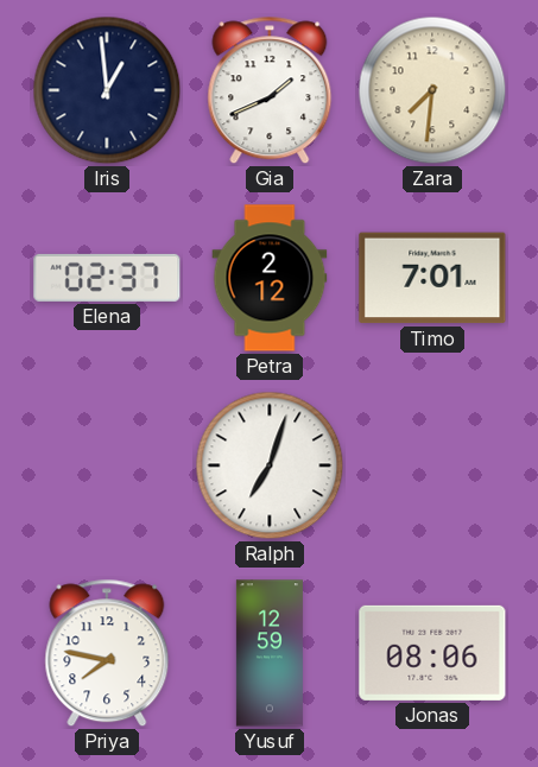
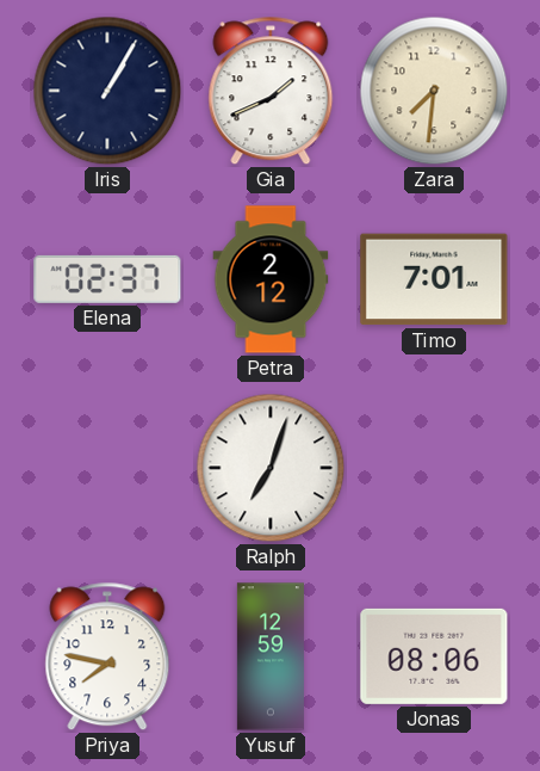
Iris: 12:59 -> 1:05 (107, 91)
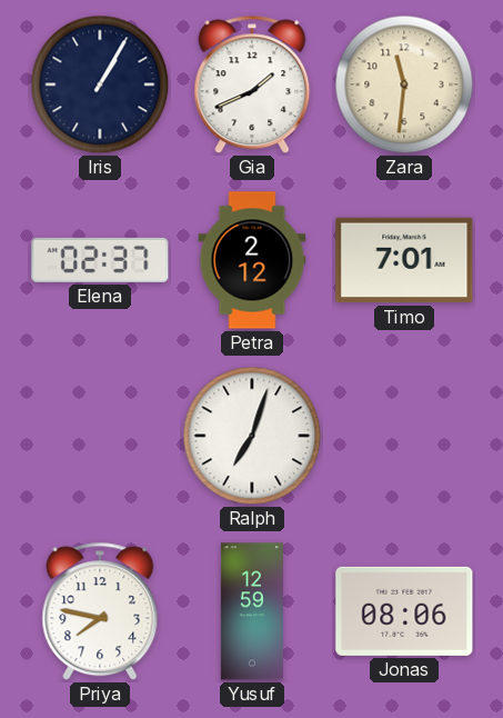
Zara: 7:31 -> 11:31 (404, 84)
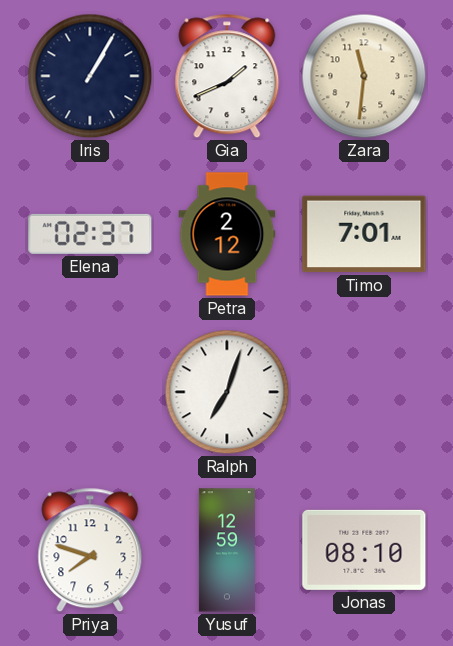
Priya: 7:47 -> 7:48 (90, 550)
Jonas: 08:06 -> 08:10 (364, 550)
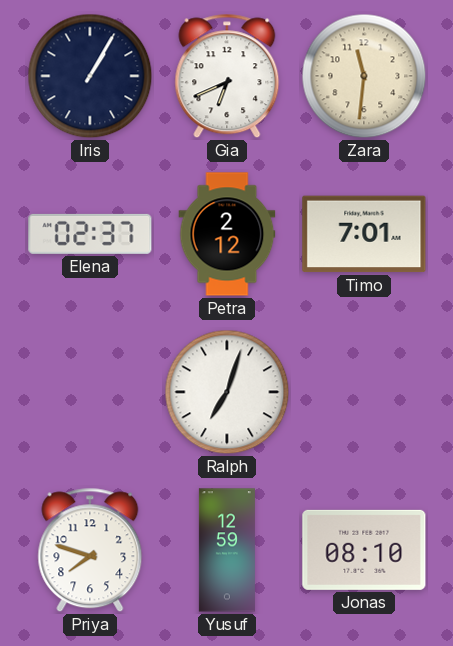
Gia: 1:41 -> 6:41 (227, 76)
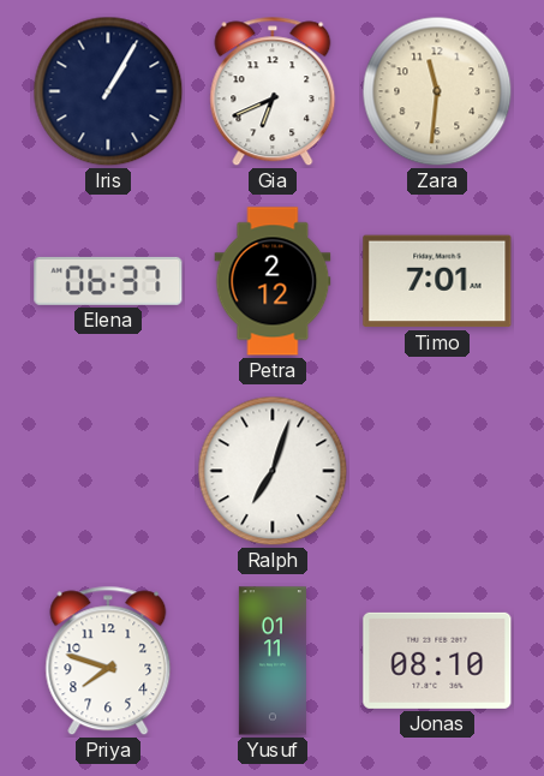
Elena: 02:37 -> 06:37 (108, 281)
Yusuf: 12:59 -> 01:11 (273, 661)
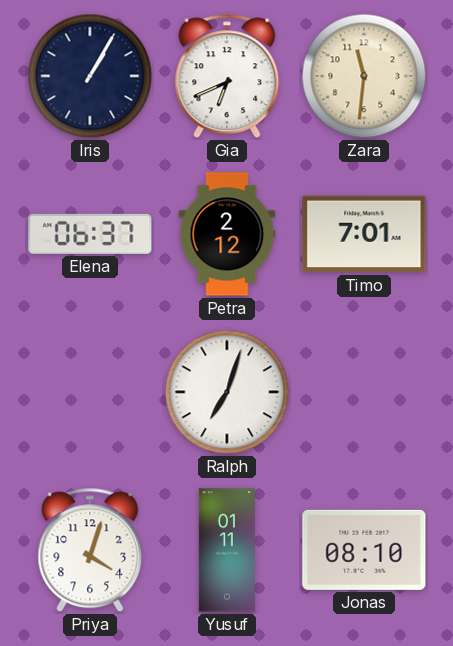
Priya: 7:48 -> 4:03 (90, 550)
